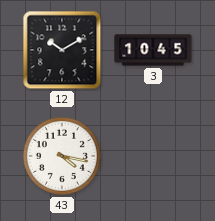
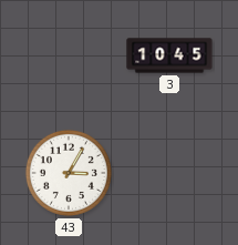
12: 10:10 -> none (62, 50)
43: 4:17 -> 3:05 (69, 173)
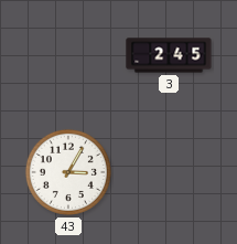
3: 10:45 -> 2:45 (169, 55)
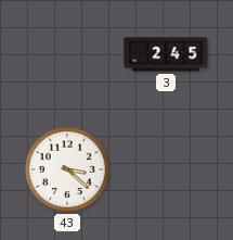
43: 3:05 -> 3:22 (67, 169)
